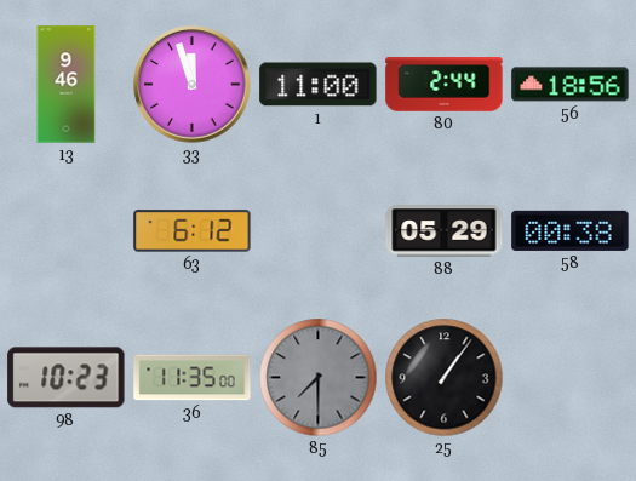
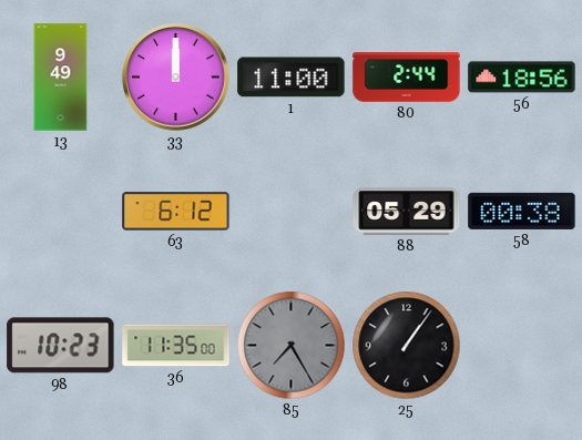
13: 9:46 -> 9:49 (61, 78)
33: 11:57 -> 12:00 (176, 78)
85: 7:30 -> 7:25 (292, 346)
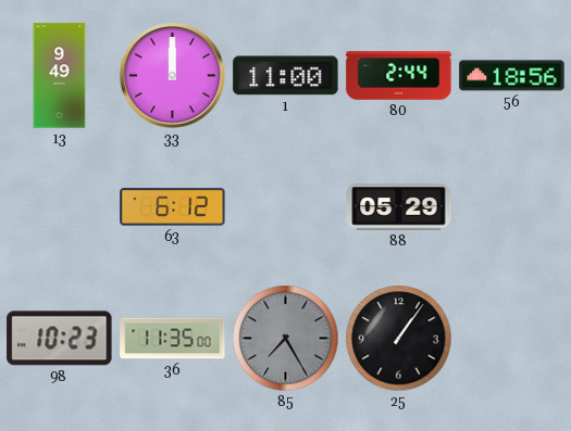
58: 00:38 -> none (522, 211)
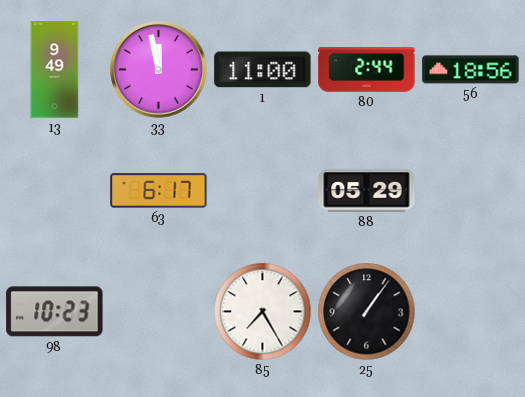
33: 12:00 -> 11:58 (159, 70)
63: 6:12 -> 6:17 (159, 191)
36: 11:35 -> none (173, 339)
85 dial: grey -> white (263, 312)
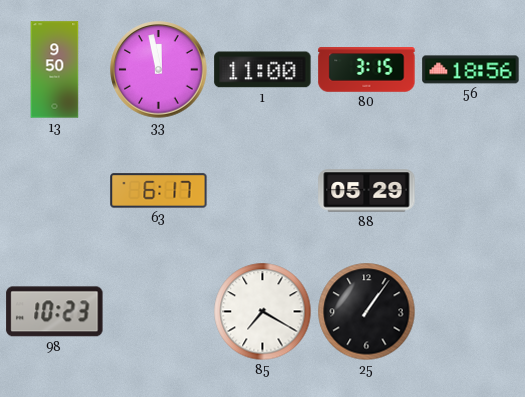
13: 9:49 -> 9:50 (55, 70)
80: 2:44 -> 3:15 (367, 70)
85: 7:25 -> 7:20 (263, 312)
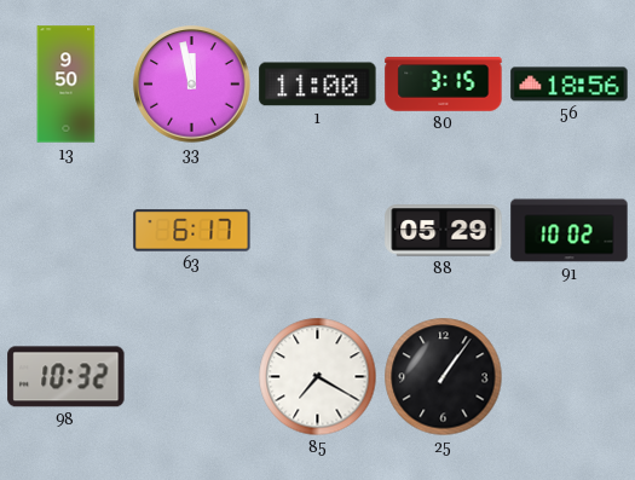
91: none -> 10:02 (570, 231)
98: 10:23 -> 10:32 (67, 377)
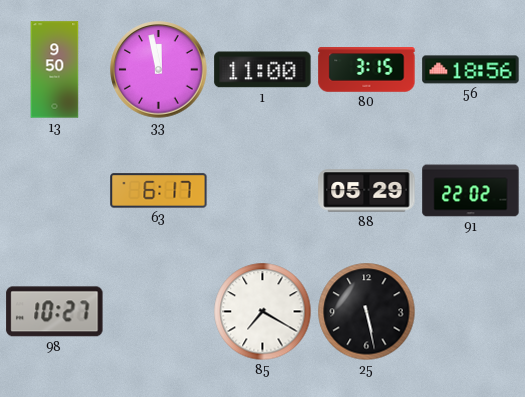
91: 10:02 -> 22:02 (471, 191)
98: 10:32 -> 10:27 (55, 312)
25: 1:06 -> 5:28 (367, 312)
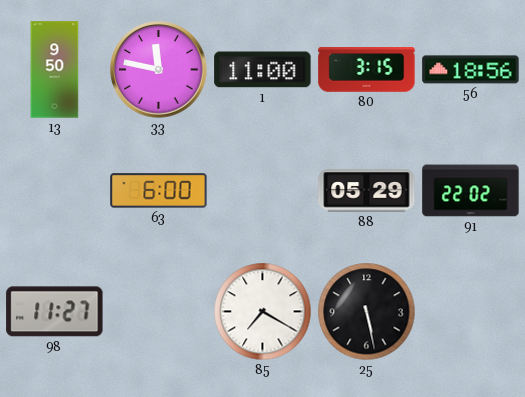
33: 11:58 -> 11:47 (159, 70)
63: 6:17 -> 6:00 (159, 191)
98: 10:27 -> 11:27 (55, 312)
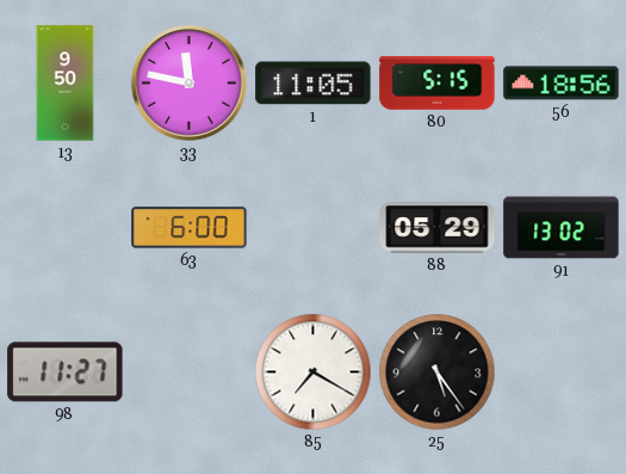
1: 11:00 -> 11:05 (314, 84)
80: 3:15 -> 5:15 (438, 84)
91: 22:02 -> 13:02 (562, 228)
25: 5:28 -> 5:24 (438, 373)
